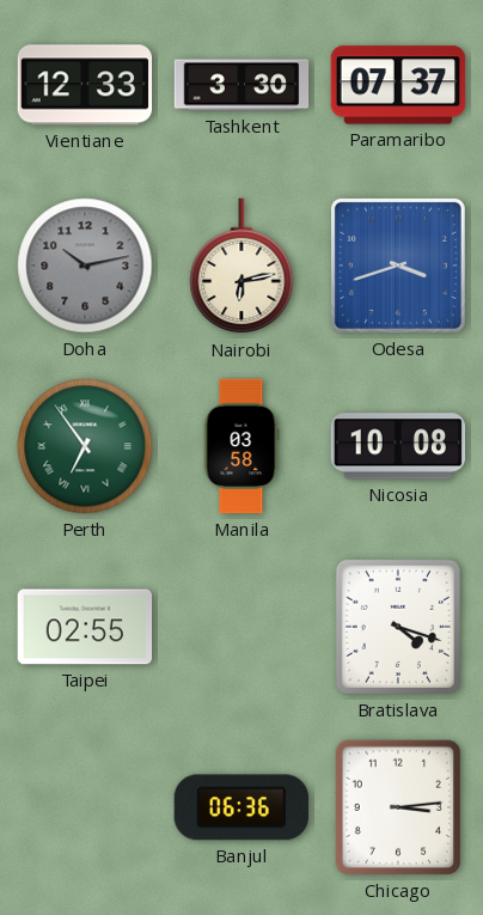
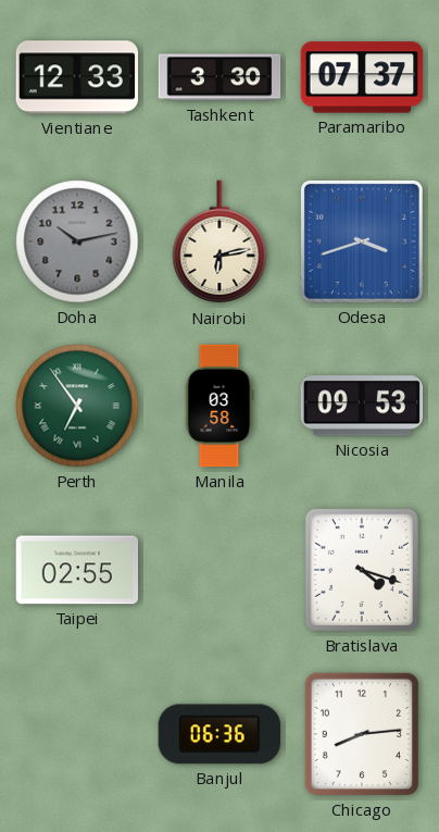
Nicosia: 10:08 -> 09:53 (362, 406)
Chicago: 3:14 -> 8:14 (362, 734)
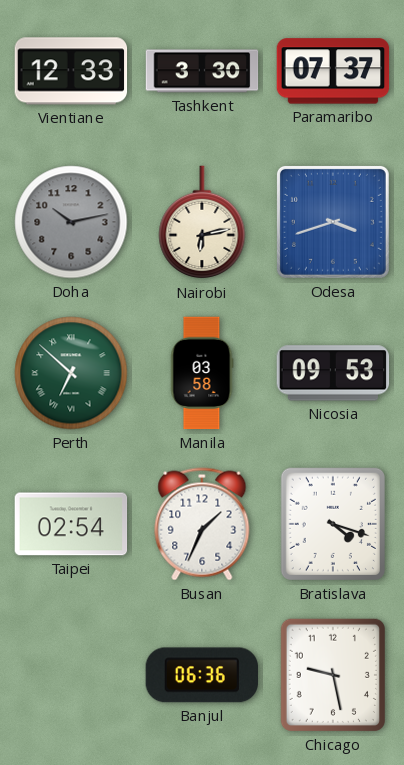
Perth: 6:54 -> 6:52 (71, 373)
Taipei: 02:55 -> 02:54 (71, 524)
Busan: none -> 1:34 (202, 524)
Chicago: 8:14 -> 9:28 (333, 675)
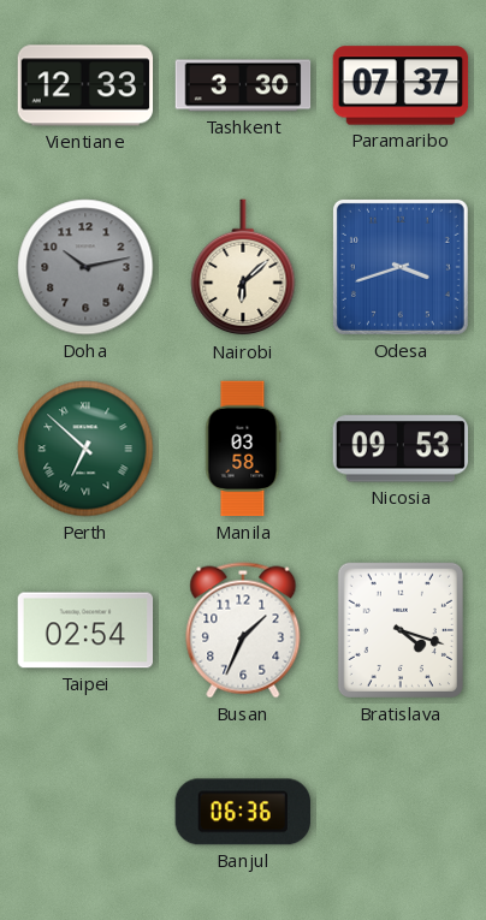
Nairobi: 6:13 -> 6:08 (243, 268)
Chicago: 9:28 -> none (333, 675)
